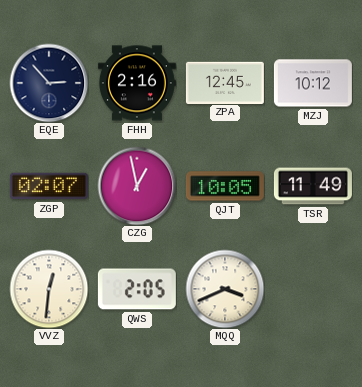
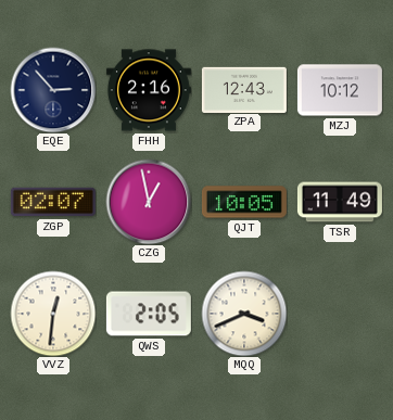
ZPA: 12:45 -> 12:43 (244, 89)
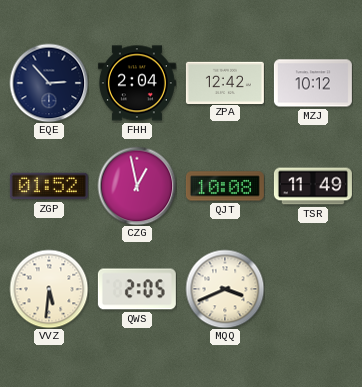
FHH: 2:16 -> 2:04 (137, 83)
ZPA: 12:43 -> 12:42 (225, 82)
ZGP: 02:07 -> 01:52 (49, 186)
QJT: 10:05 -> 10:08 (225, 186)
VVZ: 12:31 -> 5:31 (49, 289)
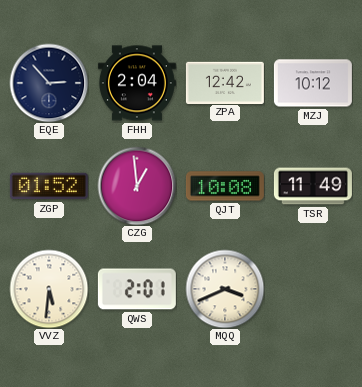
CZG: 12:58 -> 12:59 (137, 186)
QWS: 2:05 -> 2:01 (137, 289)
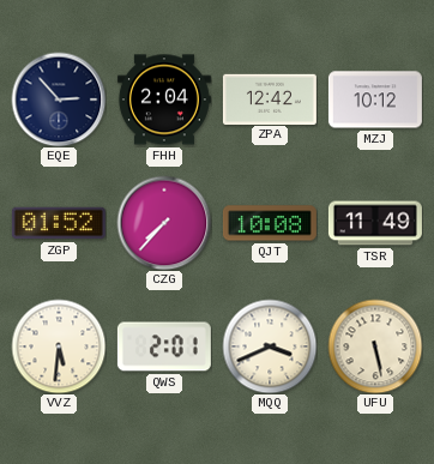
CZG: 12:59 -> 7:37 (164, 223)
UFU: none -> 5:28 (375, 347)
